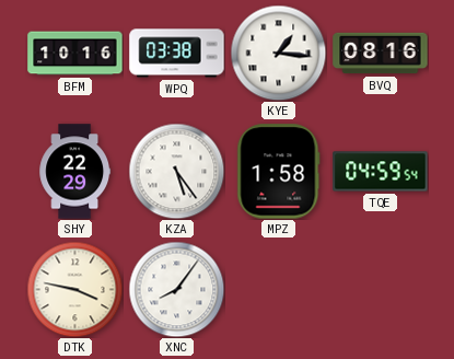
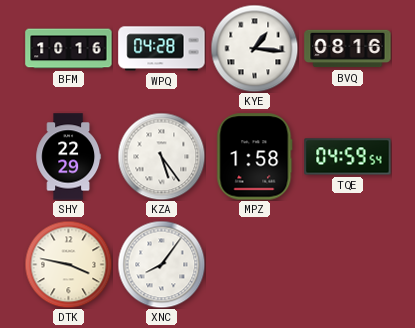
WPQ: 03:38 -> 04:28 (162, 49)
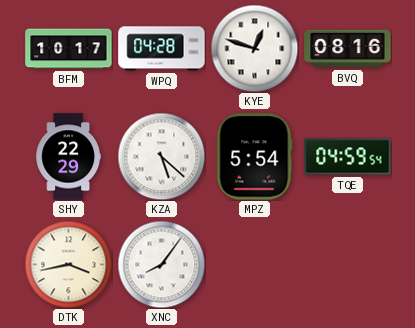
BFM: 10:16 -> 10:17 (69, 49)
KYE: 1:16 -> 12:48 (254, 48)
KZA: 5:24 -> 5:22 (161, 156)
MPZ: 1:58 -> 5:54 (255, 157)
DTK: 3:47 -> 3:43 (68, 264)
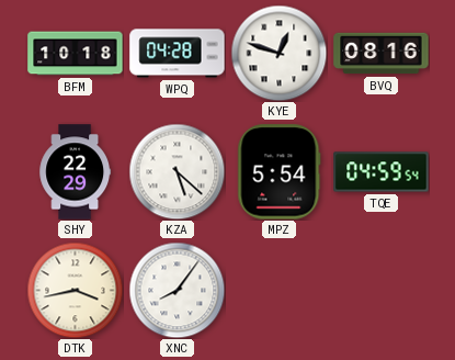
BFM: 10:17 -> 10:18 (76, 54)
